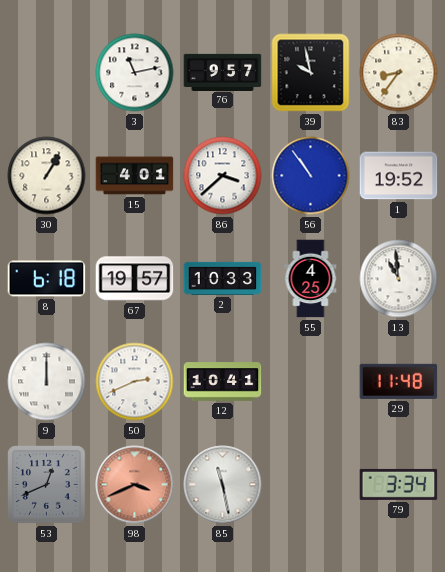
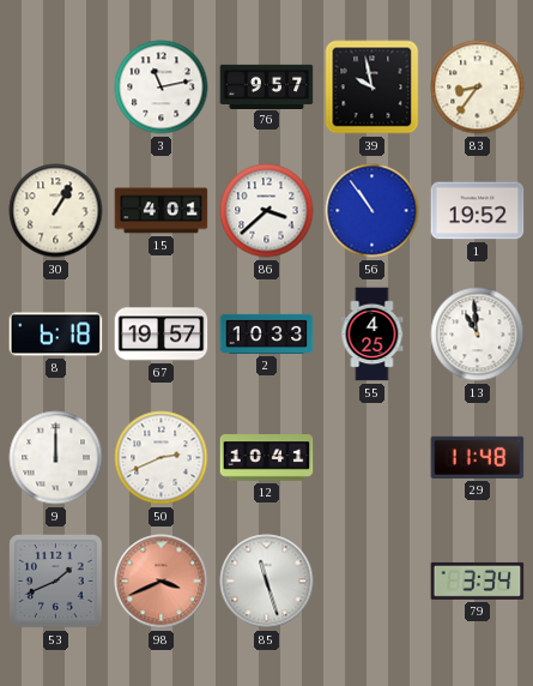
53: 12:41 -> 1:41 (56, 582)
85: 11:28 -> 11:27 (267, 582)
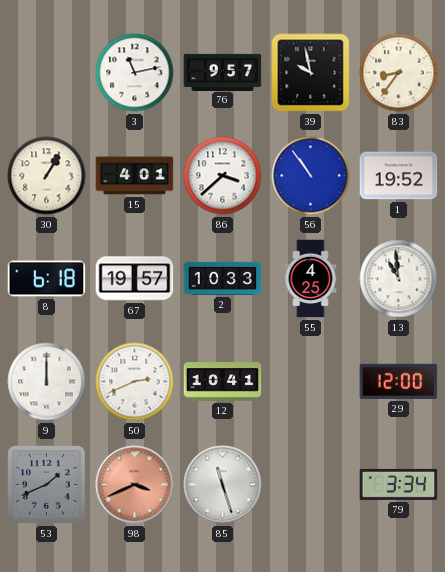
29: 11:48 -> 12:00 (399, 381)
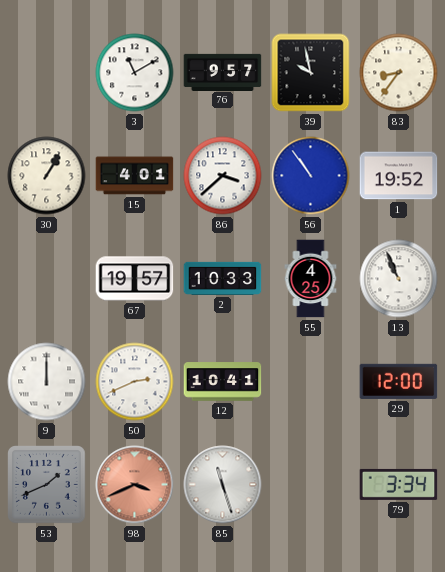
3: 11:13 -> 11:10 (135, 73)
8: 6:18 -> none (47, 279)
13: 10:59 -> 10:56 (399, 279)
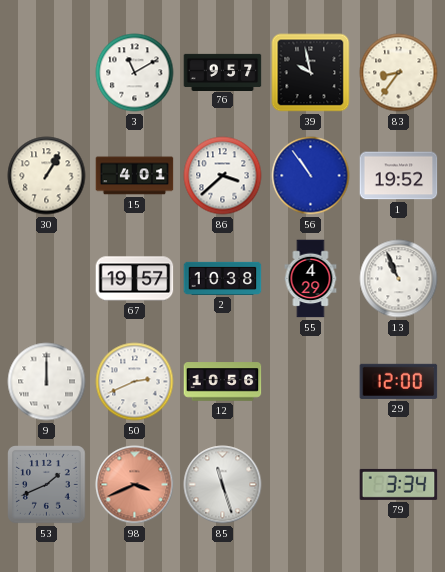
2: 10:33 -> 10:38 (223, 278)
55: 4:25 -> 4:29 (311, 279)
12: 10:41 -> 10:56 (223, 382)
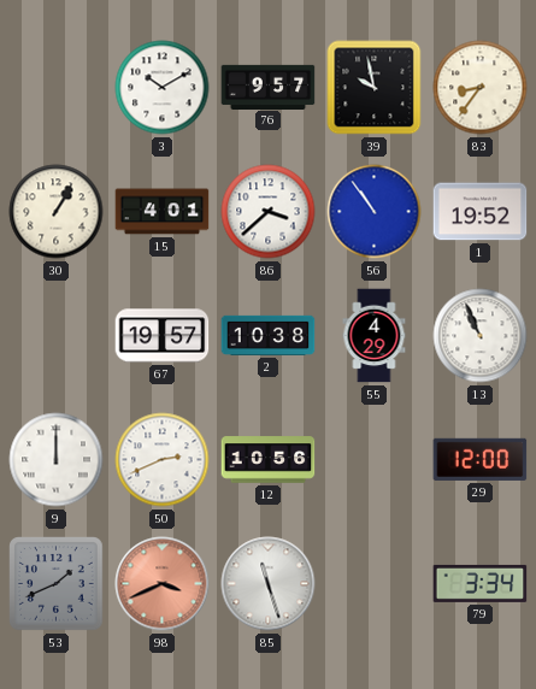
3: 11:10 -> 10:10 (163, 88)
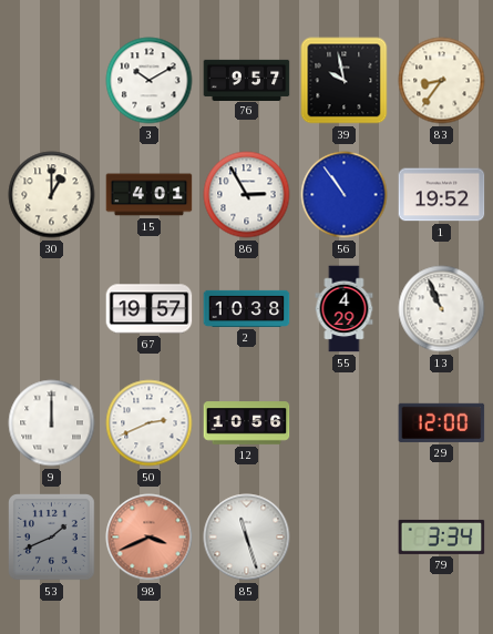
30: 1:05 -> 1:00 (52, 195)
86: 3:38 -> 2:55 (247, 195)
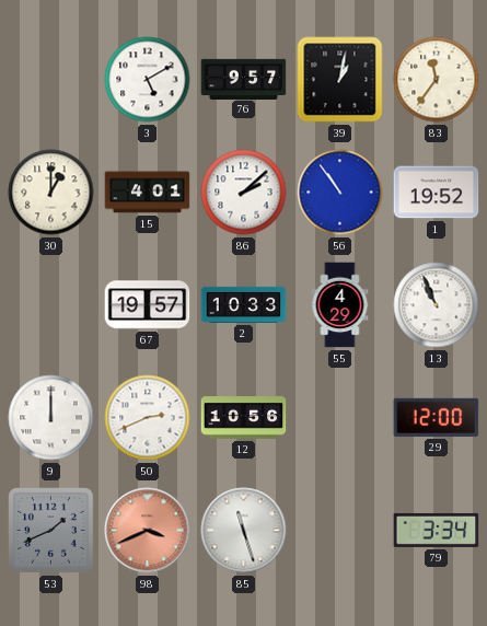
3: 10:10 -> 5:10 (148, 80)
39: 9:58 -> 1:02 (340, 80)
83: 8:36 -> 11:36 (437, 80)
86: 2:55 -> 2:08 (244, 193)
2: 10:38 -> 10:33 (244, 304)
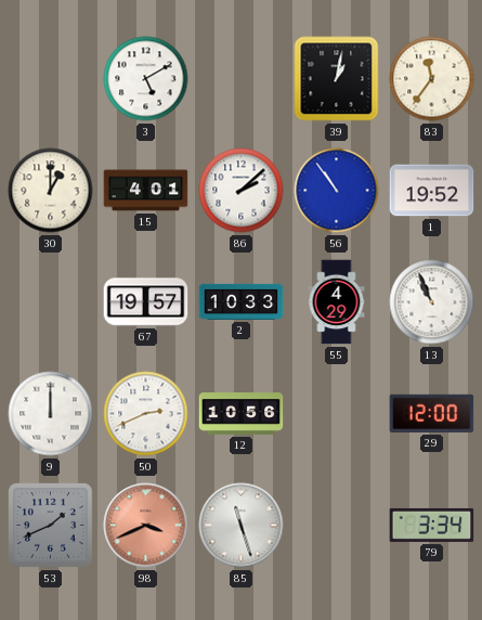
76: 9:57 -> none (244, 79)
